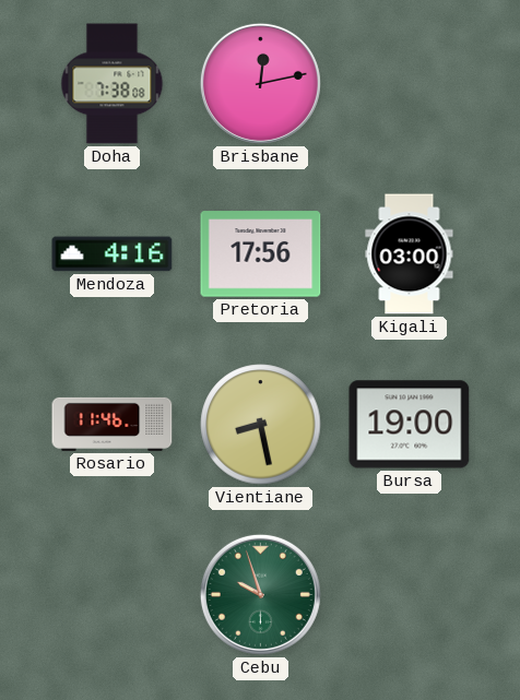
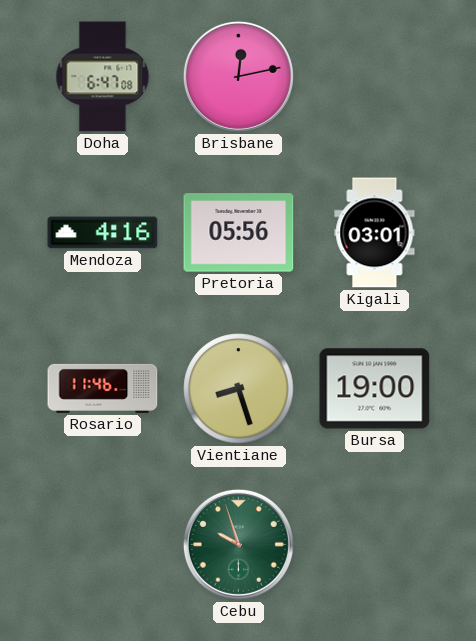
Doha: 7:38 -> 6:47 (103, 77)
Pretoria: 17:56 -> 05:56 (239, 233)
Kigali: 03:00 -> 03:01 (375, 233)
Vientiane: 8:28 -> 8:27 (239, 389)
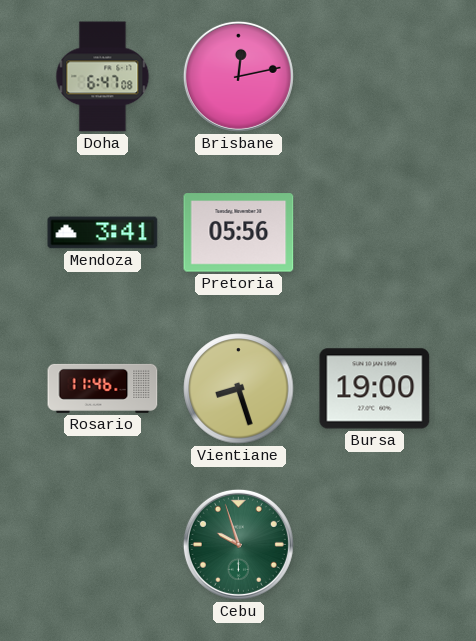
Mendoza: 4:16 -> 3:41 (103, 233)
Kigali: 03:01 -> none (375, 233)
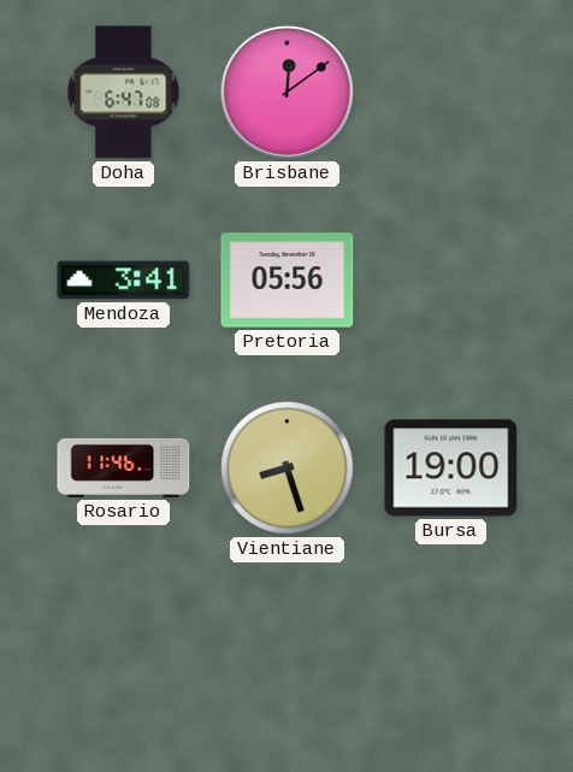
Brisbane: 12:13 -> 12:09 (286, 92)
Cebu: 9:57 -> none (238, 544)
